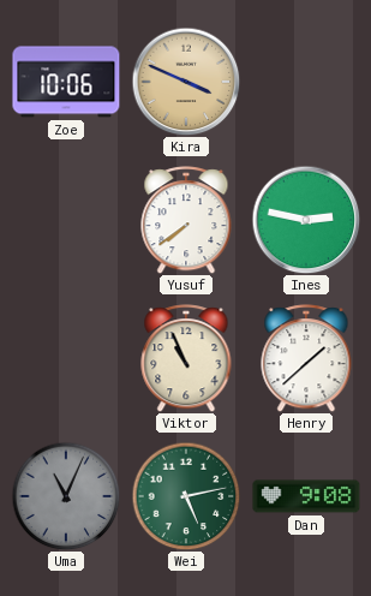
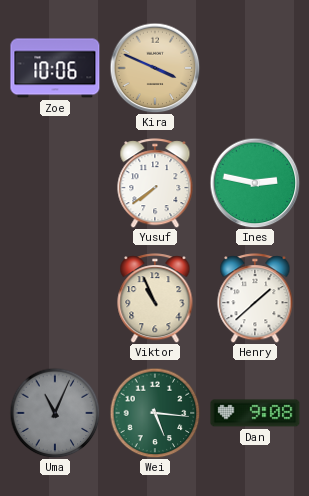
Wei: 5:13 -> 5:16 (155, 413)
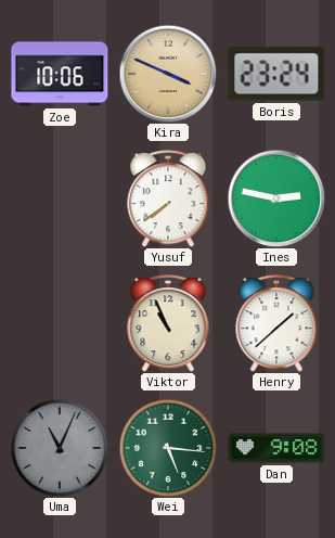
Boris: none -> 23:24 (276, 74)
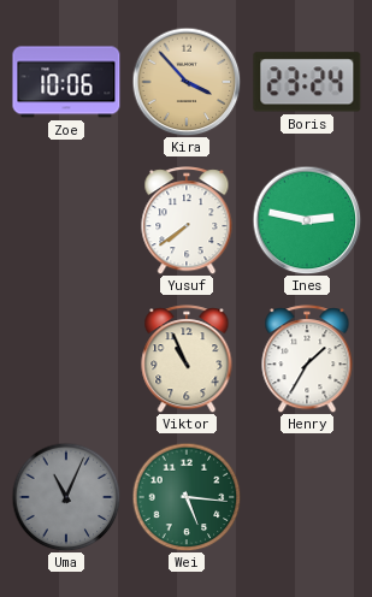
Kira: 3:49 -> 3:53 (187, 82)
Henry: 1:38 -> 1:35 (307, 359)
Dan: 9:08 -> none (276, 448)
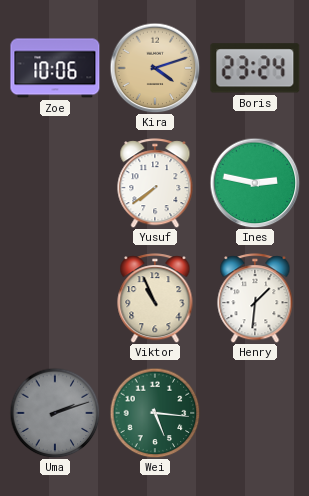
Kira: 3:53 -> 4:12 (155, 68)
Henry: 1:35 -> 1:31 (255, 298)
Uma: 11:04 -> 2:12 (55, 413)
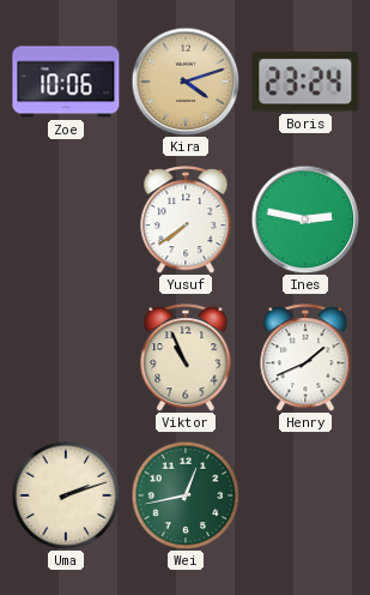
Henry: 1:31 -> 1:41 (305, 357)
Uma dial: grey -> cream (66, 495)
Wei: 5:16 -> 12:43 (186, 495)
